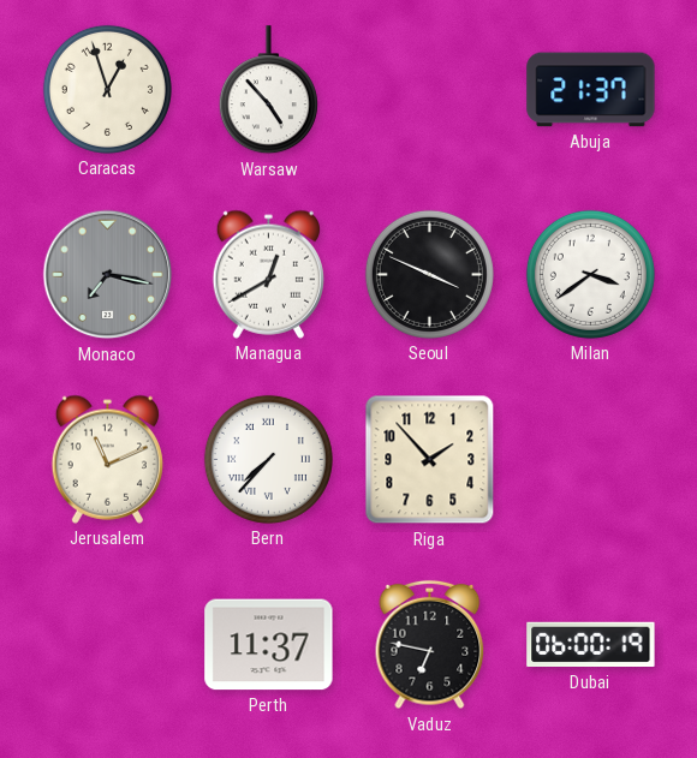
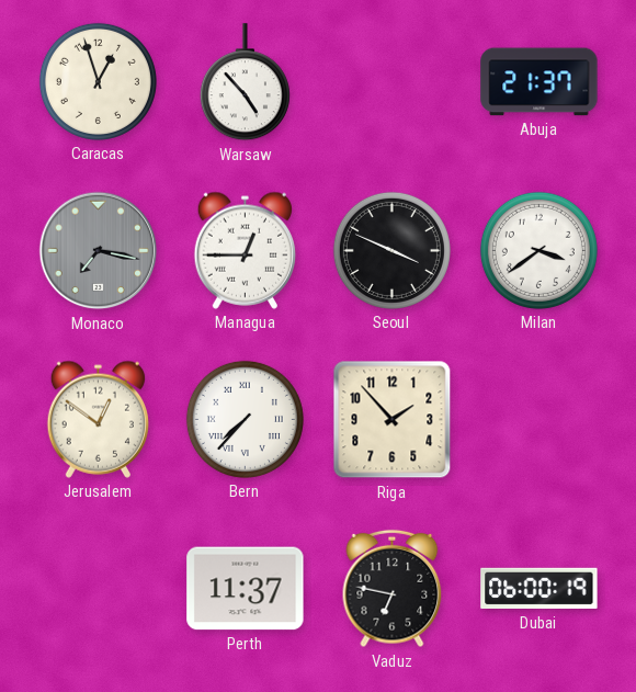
Managua: 12:40 -> 12:45 (245, 250)
Jerusalem: 11:11 -> 12:51 (98, 419)
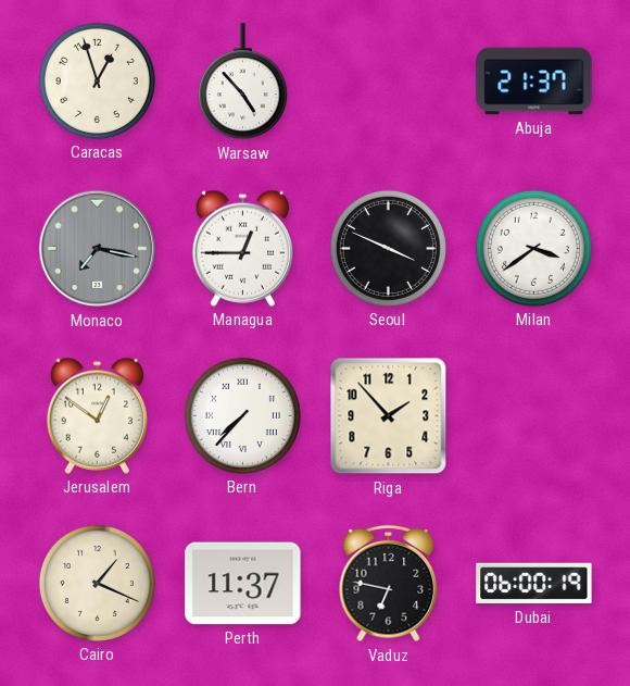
Cairo: none -> 1:19 (97, 583)
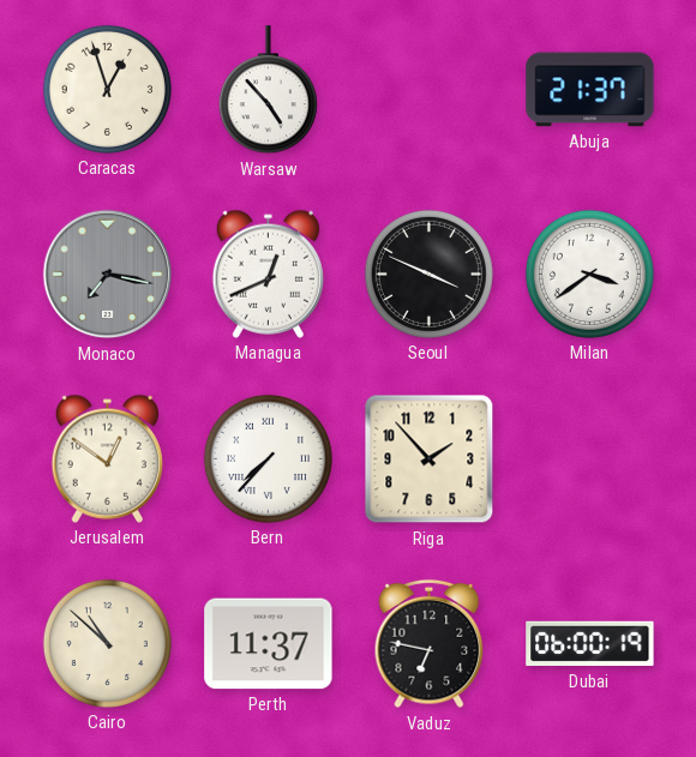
Managua: 12:45 -> 12:41 (268, 274)
Cairo: 1:19 -> 10:52 (107, 643)
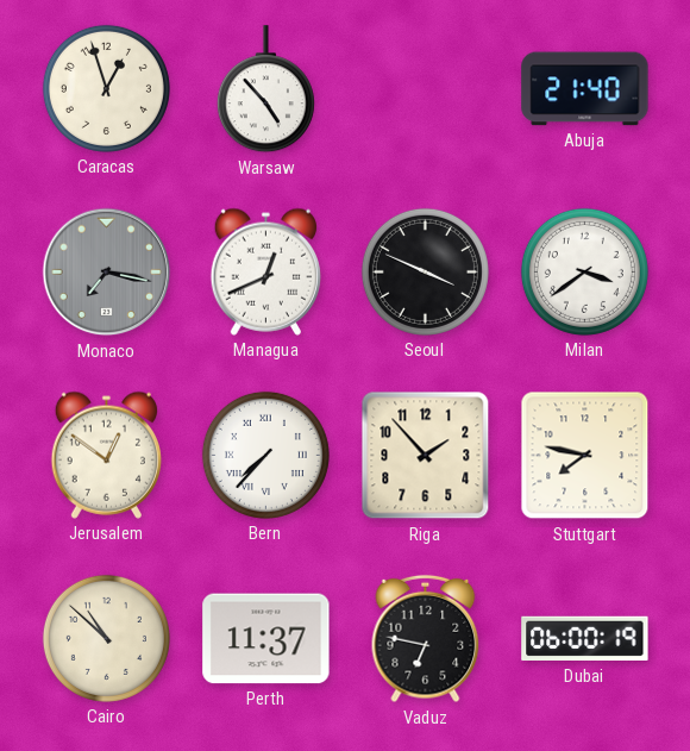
Abuja: 21:37 -> 21:40 (585, 89)
Stuttgart: none -> 7:47 (585, 456)
